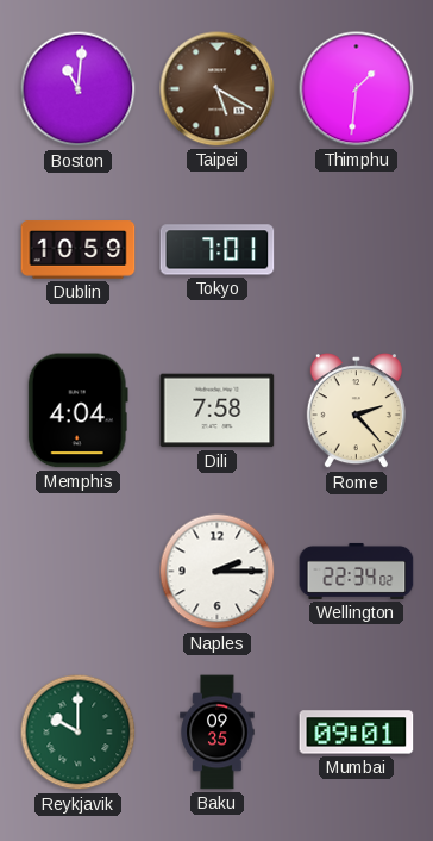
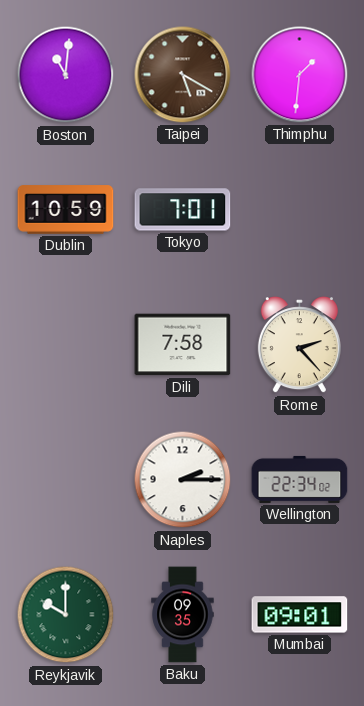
Memphis: 4:04 -> none (77, 411)
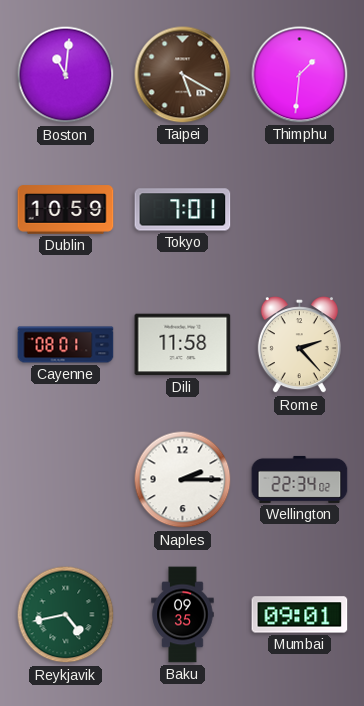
Cayenne: none -> 08:01 (66, 345)
Dili: 7:58 -> 11:58 (183, 345)
Reykjavik: 10:00 -> 4:43 (66, 615)
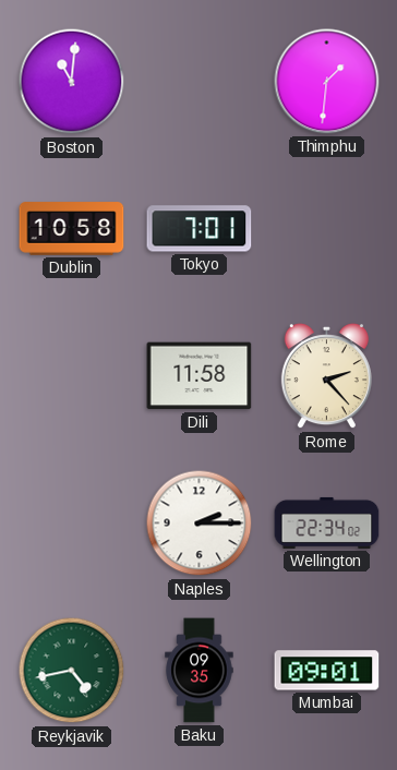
Taipei: 5:20 -> none (183, 75)
Dublin: 10:59 -> 10:58 (72, 229)
Cayenne: 08:01 -> none (66, 345)
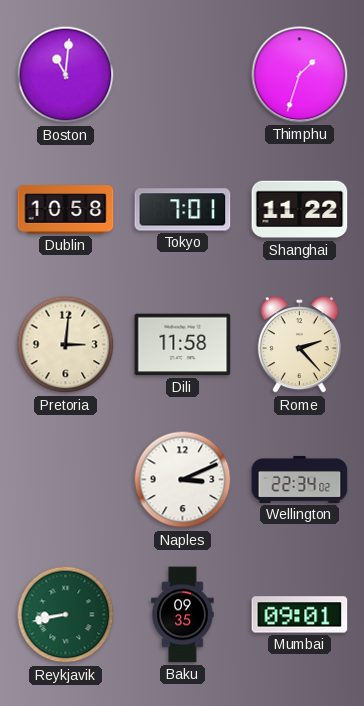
Thimphu: 1:31 -> 1:33 (300, 75)
Shanghai: none -> 11:22 (300, 210)
Pretoria: none -> 3:01 (66, 345)
Naples: 2:15 -> 3:11 (183, 480)
Reykjavik: 4:43 -> 8:43 (66, 615)
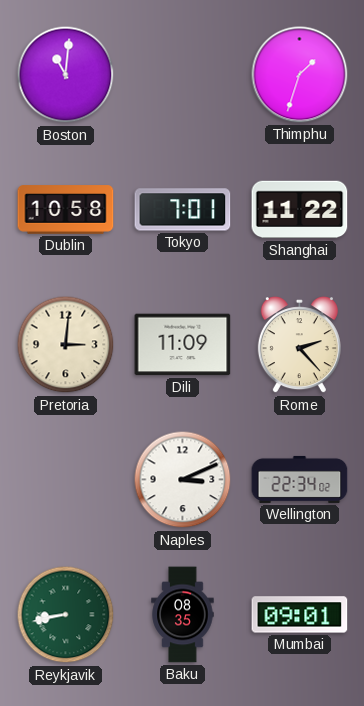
Dili: 11:58 -> 11:09 (183, 345)
Baku: 09:35 -> 08:35 (183, 615)
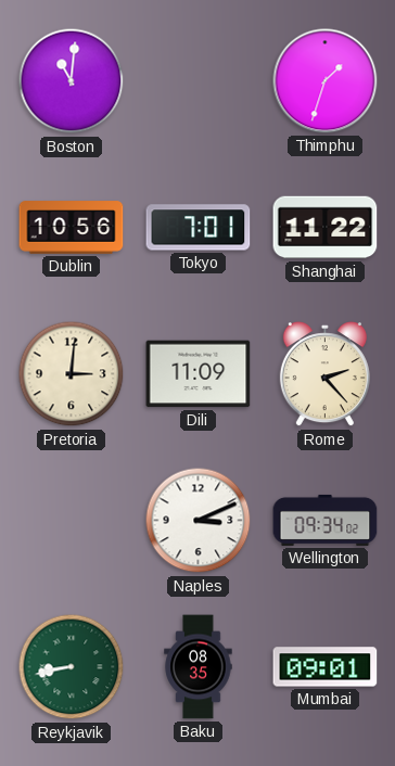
Dublin: 10:58 -> 10:56 (72, 228)
Wellington: 22:34 -> 09:34 (326, 520)
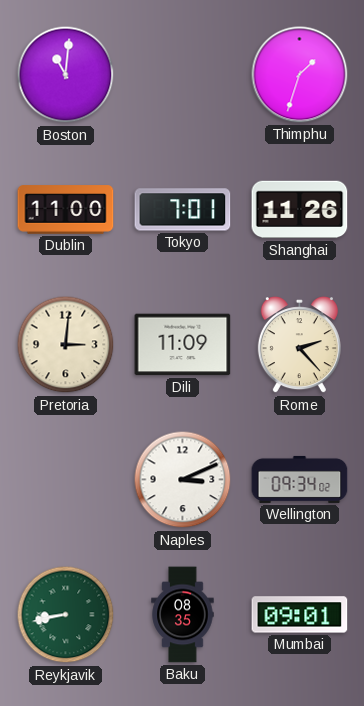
Dublin: 10:56 -> 11:00 (66, 210)
Shanghai: 11:22 -> 11:26 (300, 210)
